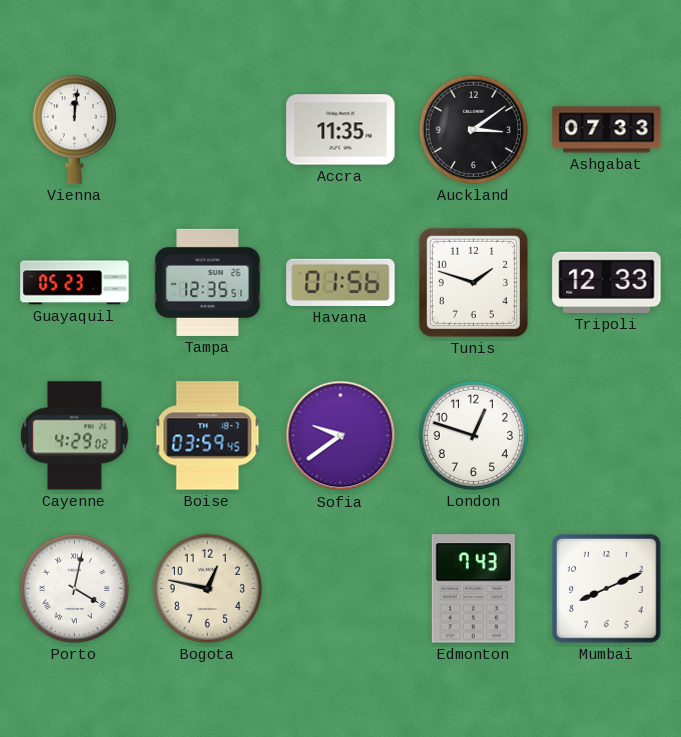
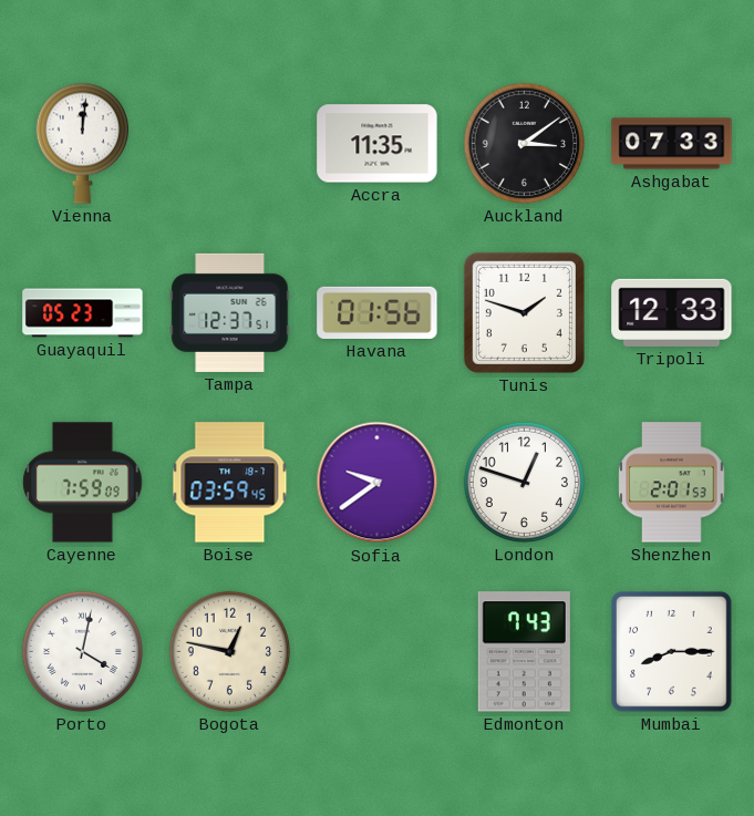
Tampa: 12:35 -> 12:37 (230, 312)
Cayenne: 4:29 -> 7:59 (83, 483)
Shenzhen: none -> 2:01 (672, 483)
Mumbai: 8:11 -> 8:15 (672, 652)
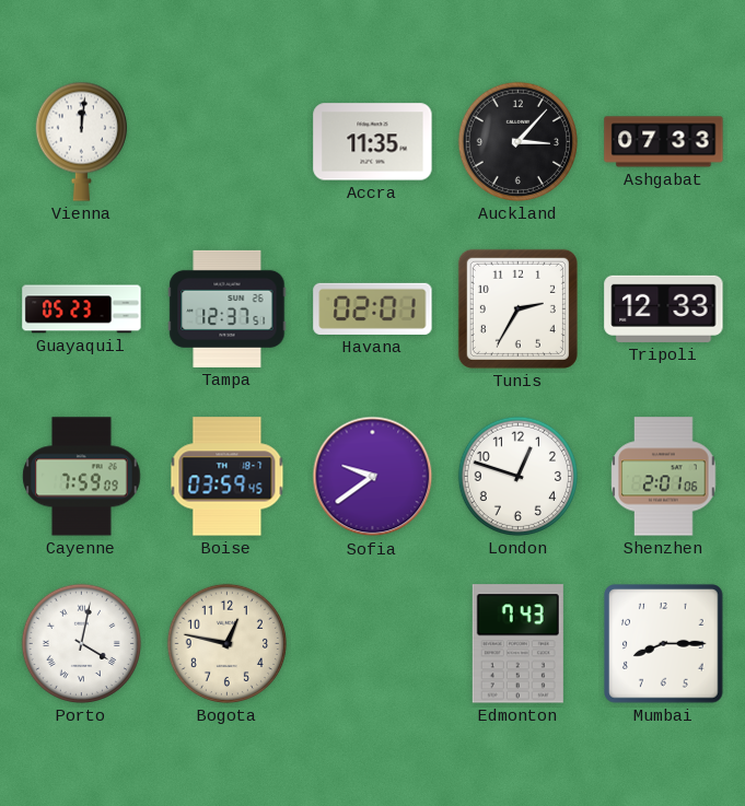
Auckland: 3:09 -> 3:07 (517, 141)
Havana: 01:56 -> 02:01 (373, 308)
Tunis: 1:48 -> 2:35 (517, 308)
Shenzhen: 2:01:53 -> 2:01:06 (664, 477)
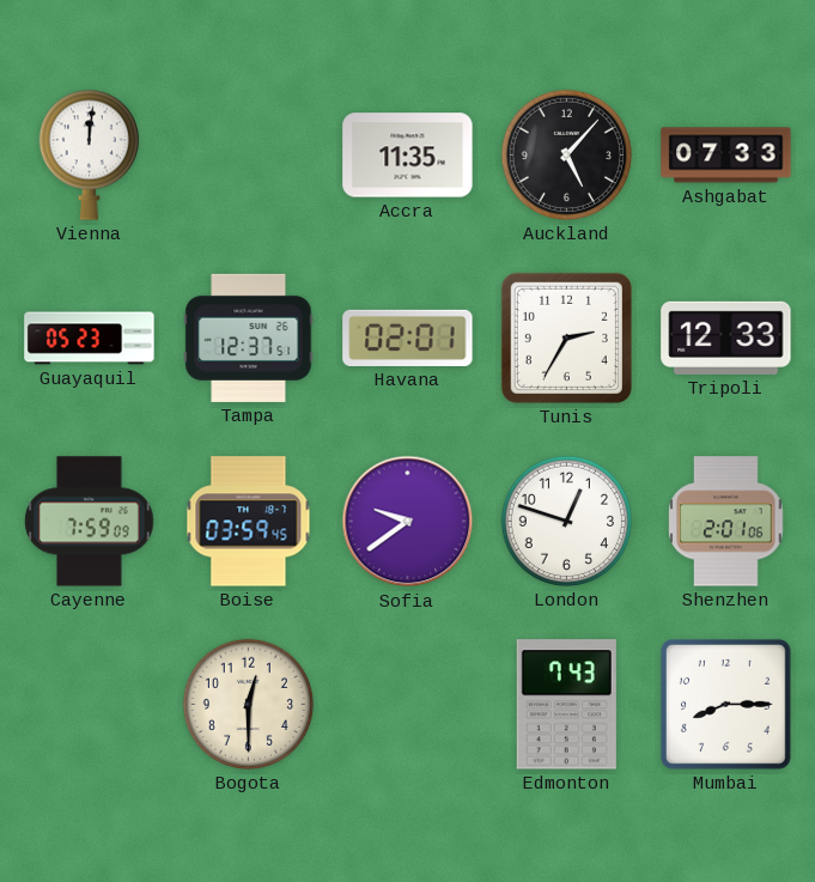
Auckland: 3:07 -> 5:07 (566, 154)
Porto: 4:02 -> none (81, 643)
Bogota: 12:47 -> 12:30 (248, 704)
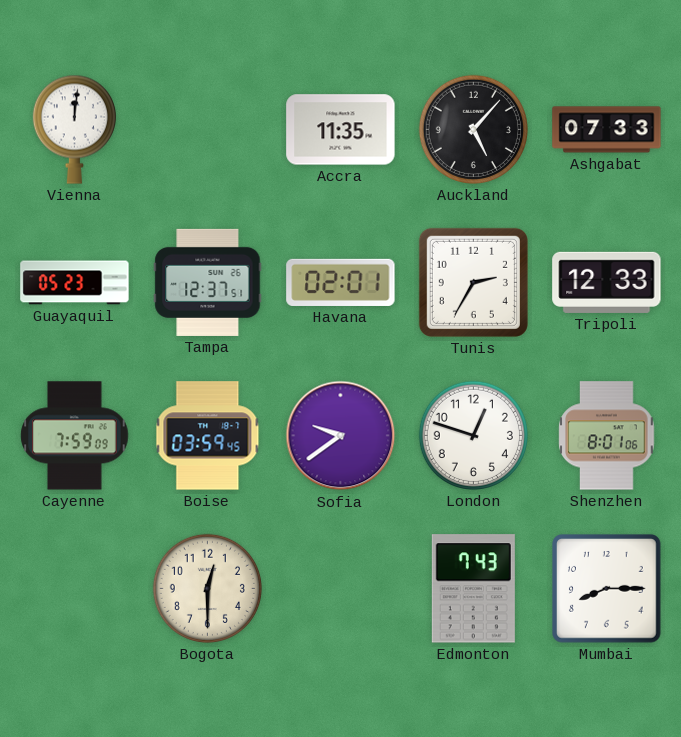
Shenzhen: 2:01 -> 8:01 (607, 436)
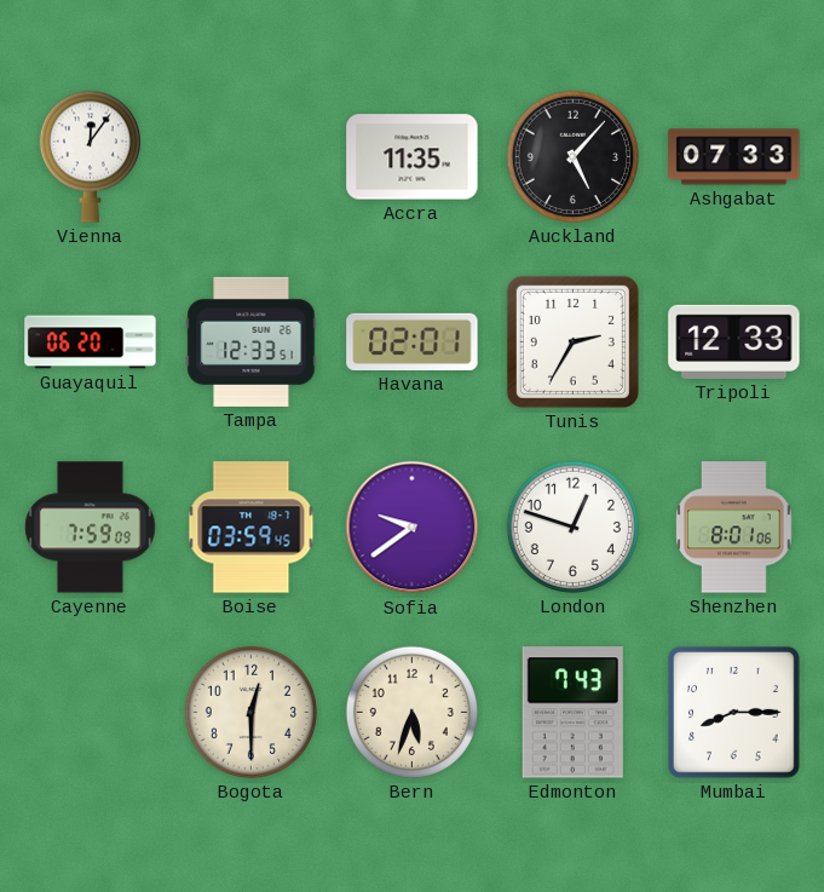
Vienna: 12:01 -> 12:06 (90, 156)
Guayaquil: 05:23 -> 06:20 (91, 343)
Tampa: 12:37 -> 12:33 (252, 341)
Bern: none -> 5:33 (411, 712)
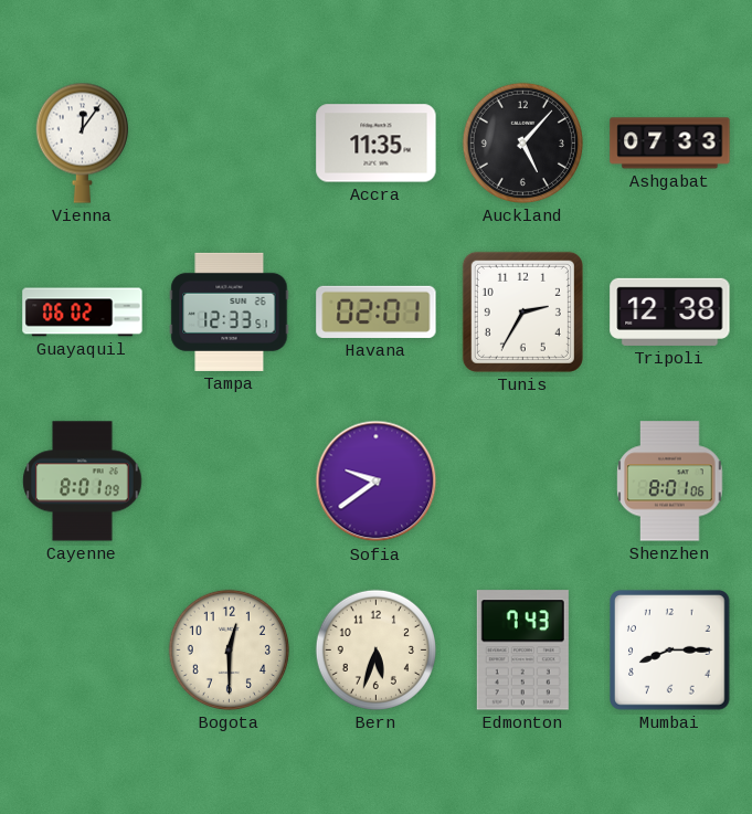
Guayaquil: 06:20 -> 06:02 (83, 313)
Tripoli: 12:33 -> 12:38 (670, 311)
Cayenne: 7:59 -> 8:01 (83, 482)
Boise: 03:59 -> none (252, 528)
London: 12:48 -> none (572, 526)
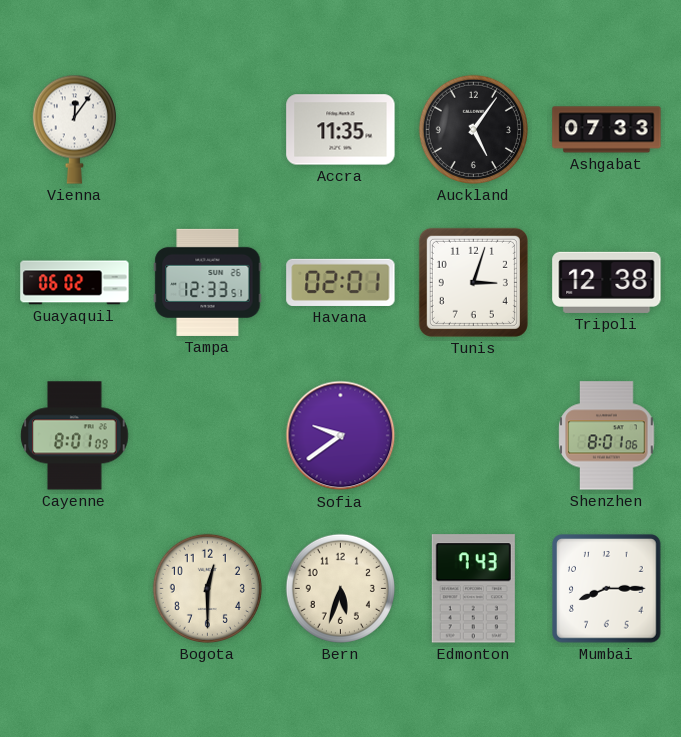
Auckland: 5:07 -> 5:06 (473, 129)
Tunis: 2:35 -> 3:03 (473, 282)
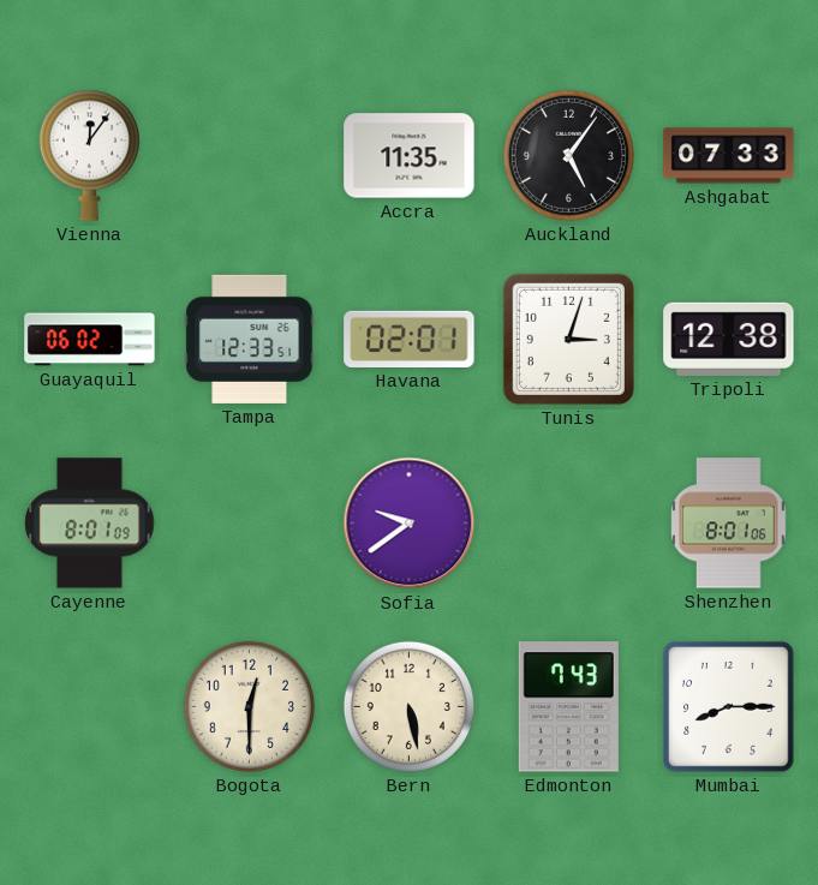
Bern: 5:33 -> 5:28 (408, 706)
